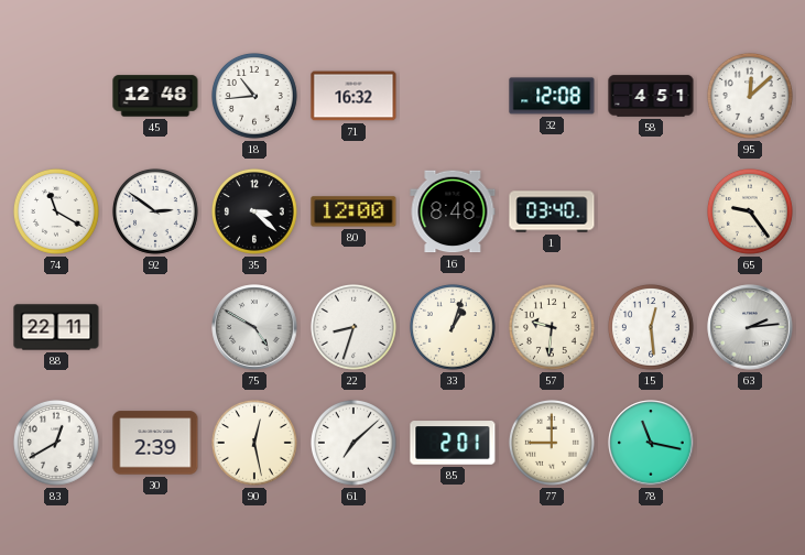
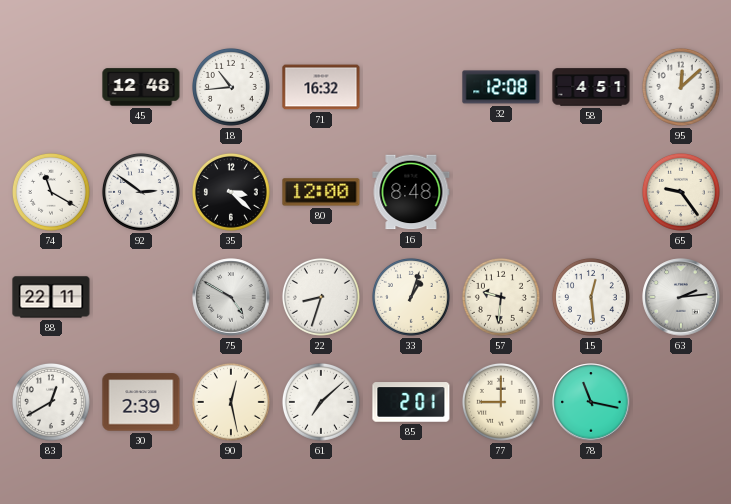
1: 03:40 -> none (552, 211)
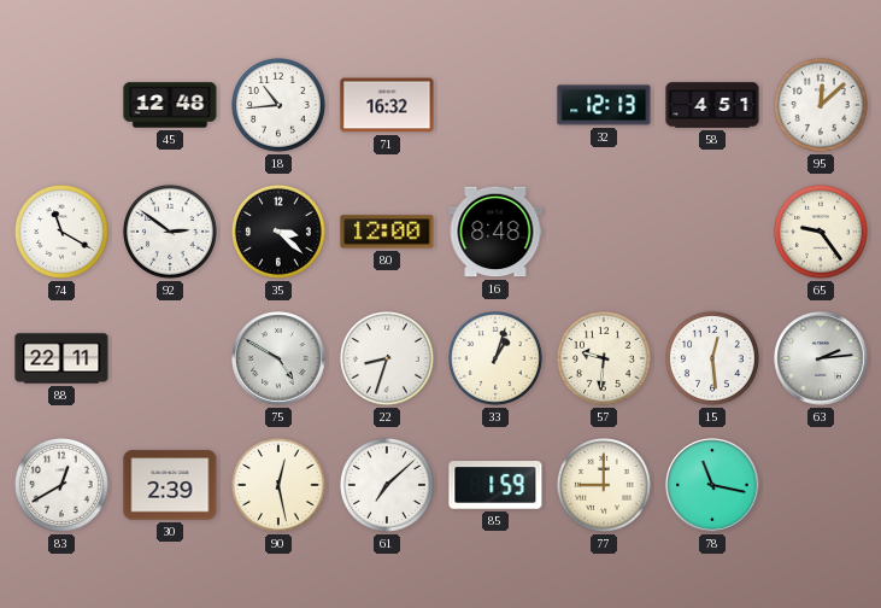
32: 12:08 -> 12:13 (604, 105)
85: 2:01 -> 1:59 (495, 485)
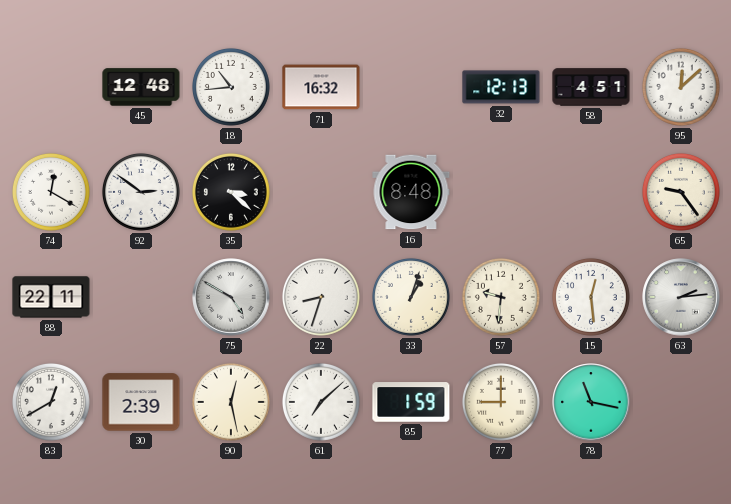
74: 11:20 -> 12:20 (51, 192)
80: 12:00 -> none (387, 232)
